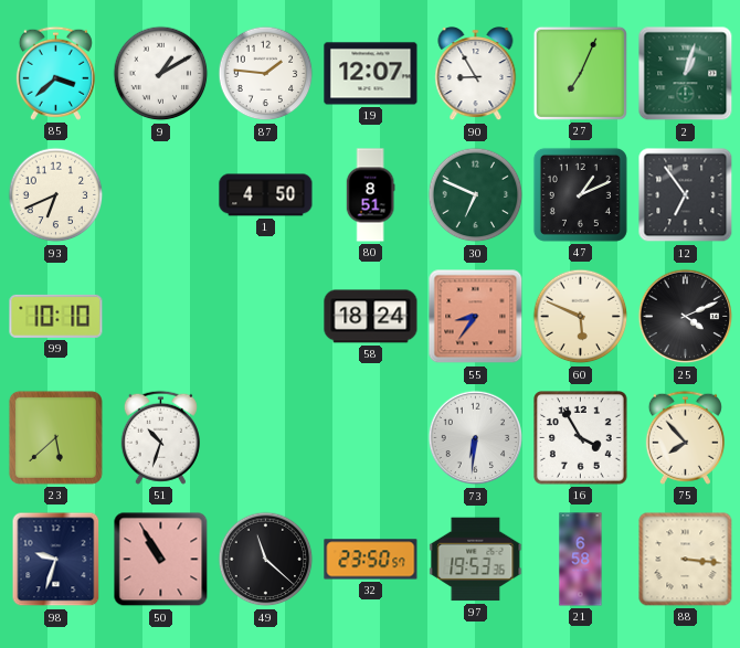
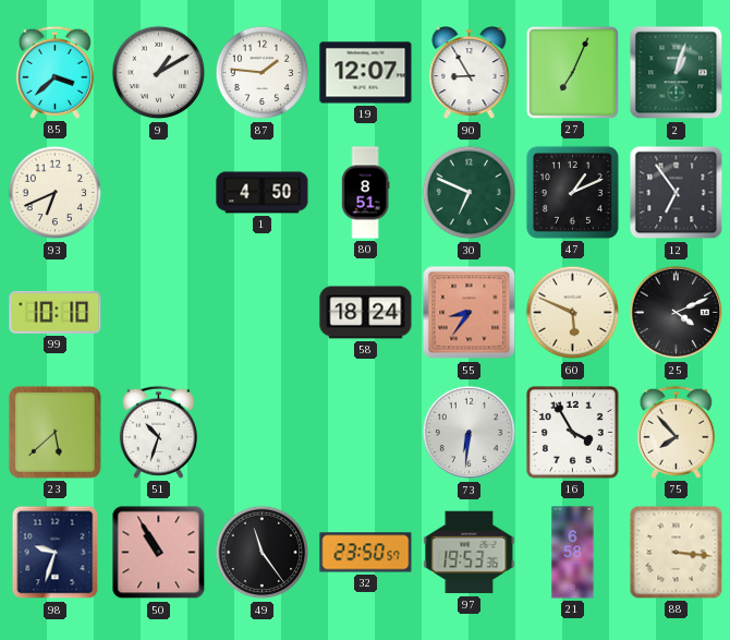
49: 11:22 -> 11:24 (263, 553)
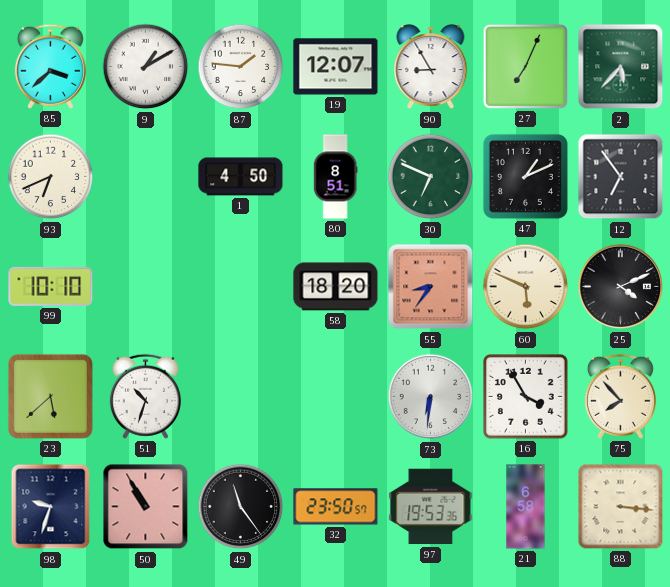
2: 1:03 -> 5:37 (621, 67)
58: 18:24 -> 18:20 (336, 287)
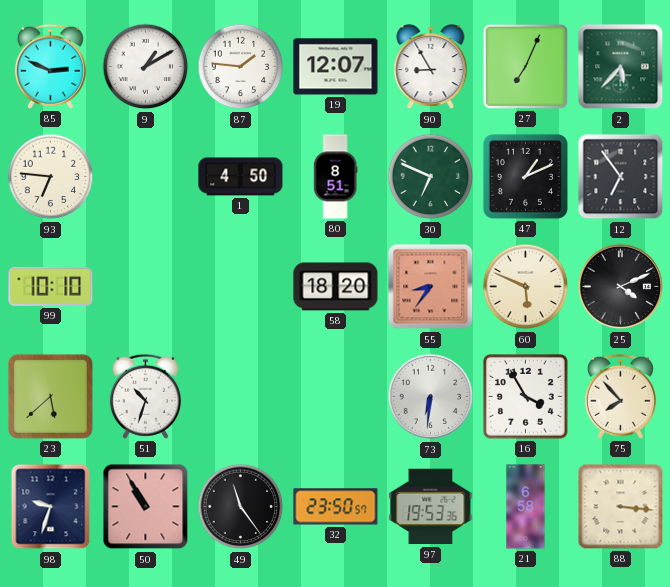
85: 3:38 -> 2:49 (50, 66)
93: 6:41 -> 6:46 (51, 177)
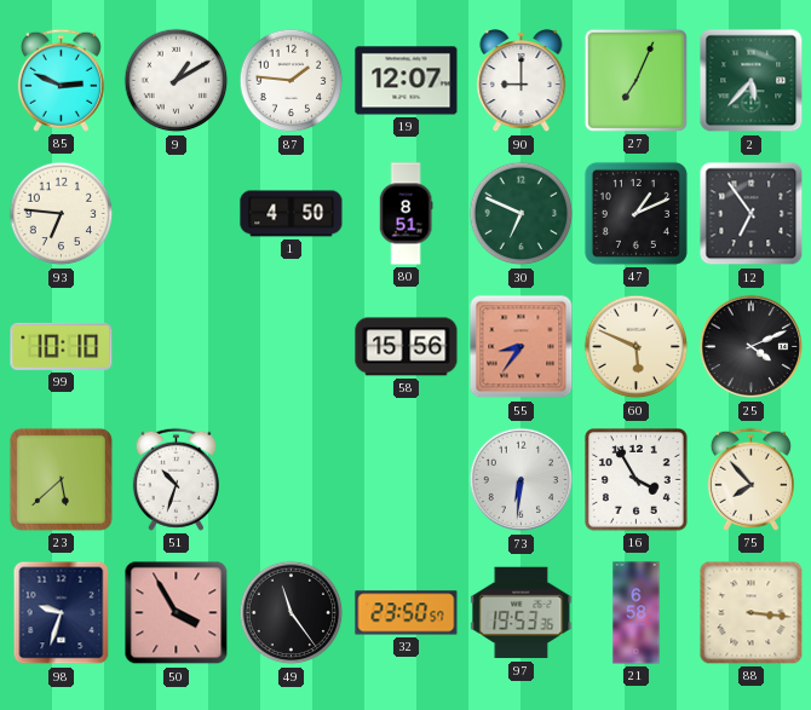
90: 8:55 -> 9:00 (522, 82)
58: 18:20 -> 15:56 (407, 347)
50: 10:55 -> 3:55 (177, 613)
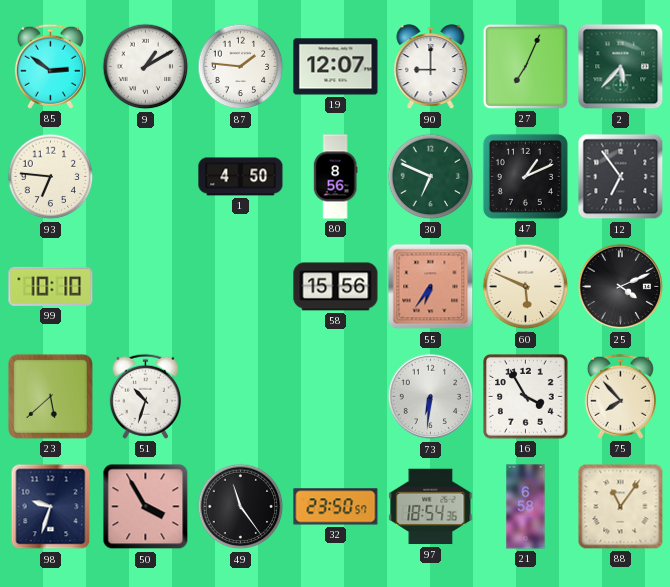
85: 2:49 -> 2:51 (50, 66)
80: 8:51 -> 8:56 (335, 177)
55: 8:36 -> 6:36 (431, 287)
97: 19:53 -> 18:54 (431, 507)
88: 3:16 -> 11:06 (621, 507)
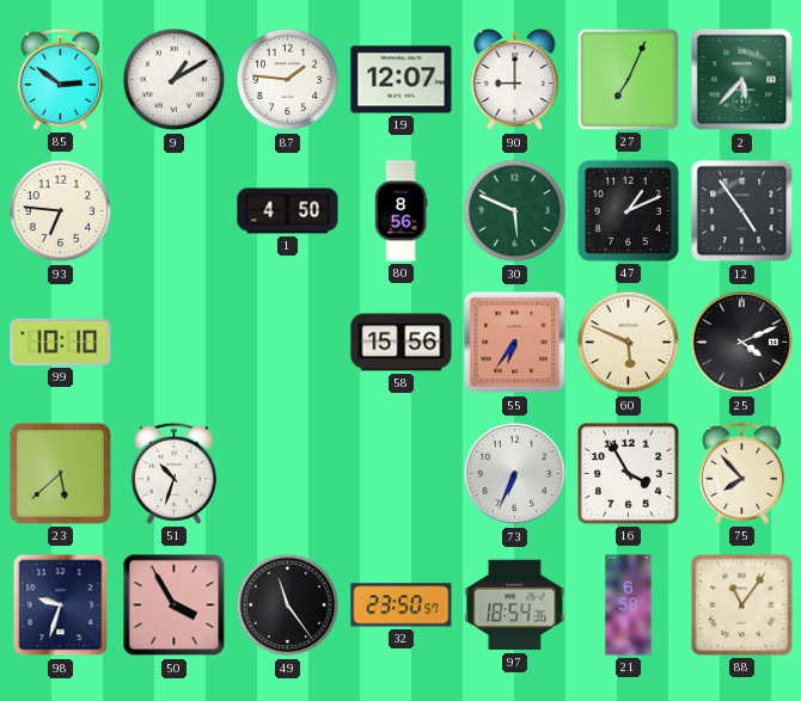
30: 6:49 -> 5:49 (515, 211)
12: 6:54 -> 4:54 (742, 211)
73: 6:31 -> 6:34 (515, 474)
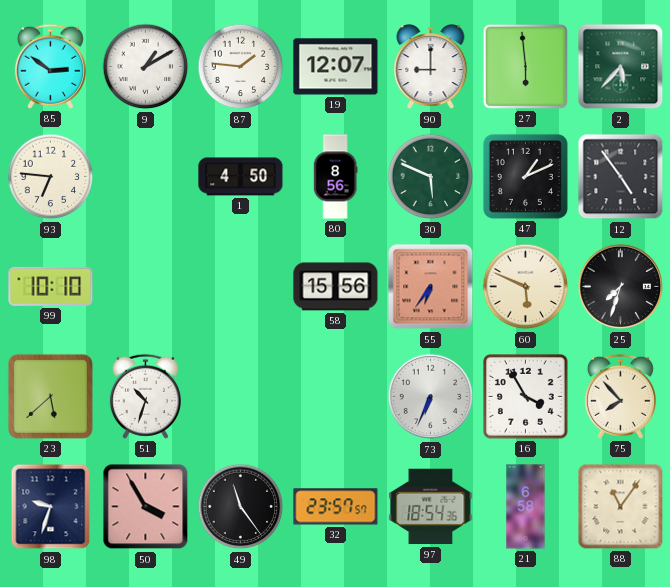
27: 7:04 -> 5:59 (525, 66)
25: 4:11 -> 7:33 (621, 287)
32: 23:50 -> 23:57 (336, 507)
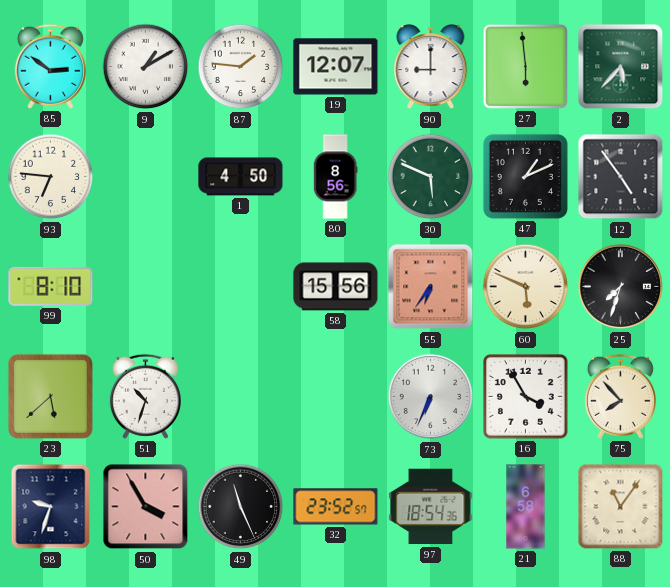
99: 10:10 -> 8:10 (51, 286)
49: 11:24 -> 11:26 (241, 507)
32: 23:57 -> 23:52 (336, 507)
